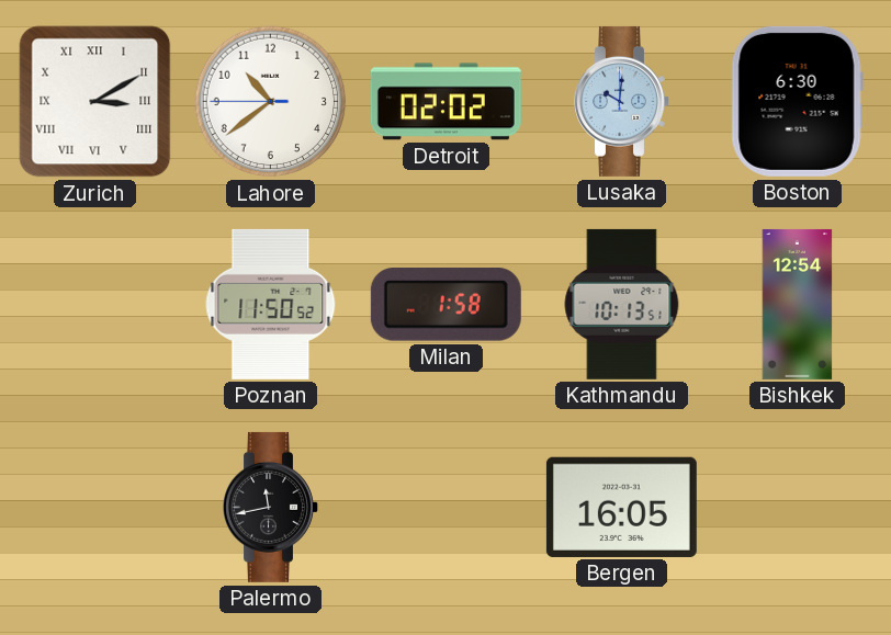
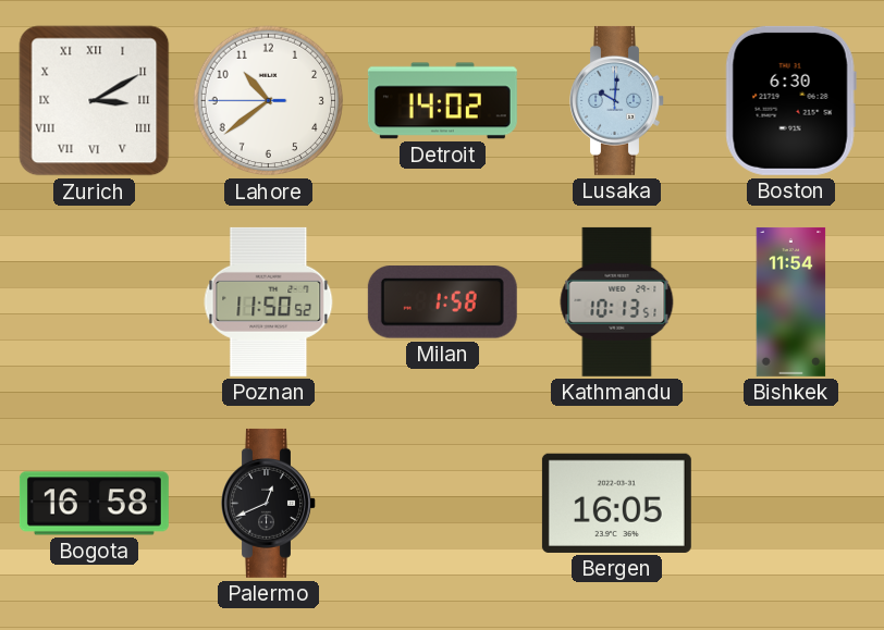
Detroit: 02:02 -> 14:02 (442, 101)
Bishkek: 12:54 -> 11:54 (791, 301)
Bogota: none -> 16:58 (94, 504)
Palermo: 11:43 -> 12:41 (269, 503)
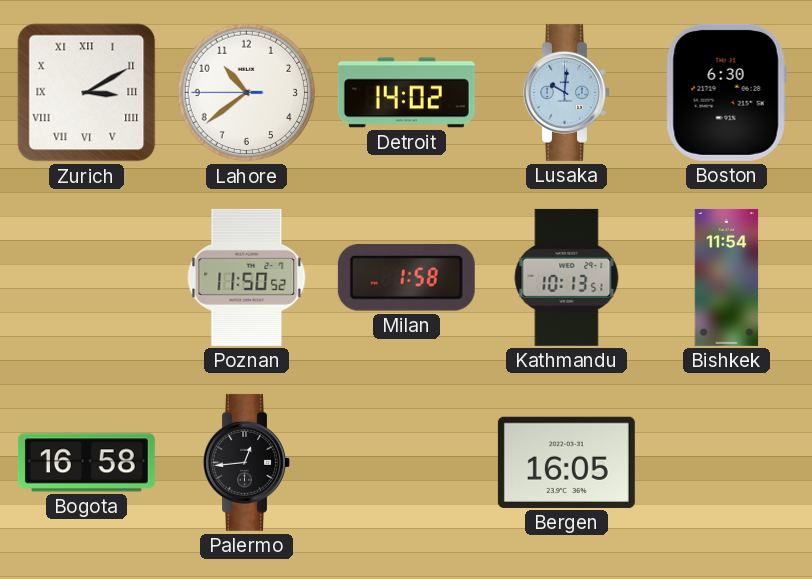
Palermo: 12:41 -> 12:44 (247, 462)
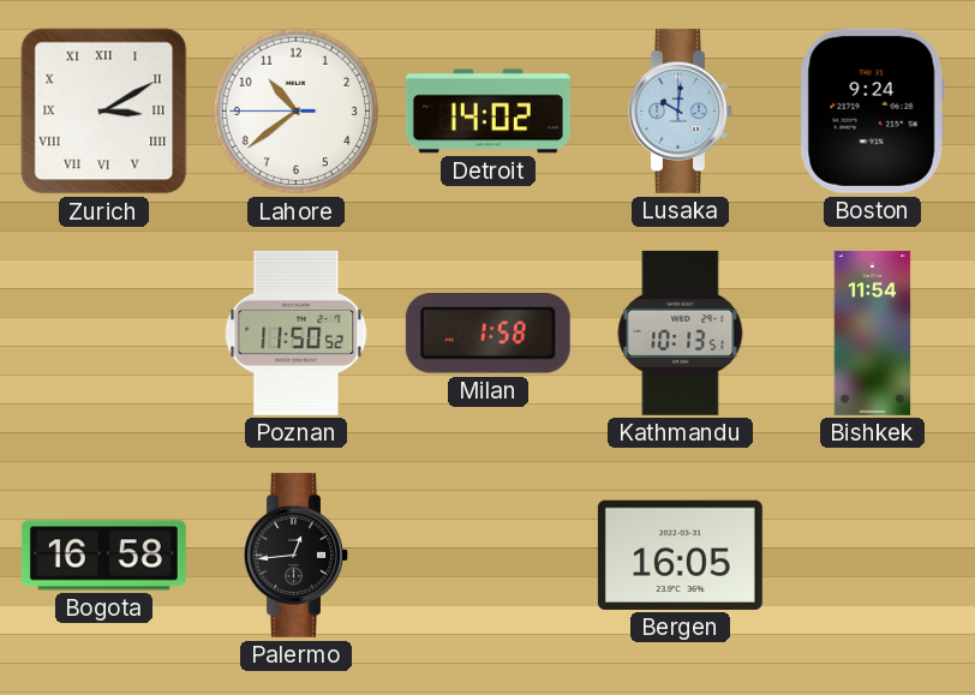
Boston: 6:30 -> 9:24 (872, 110)
